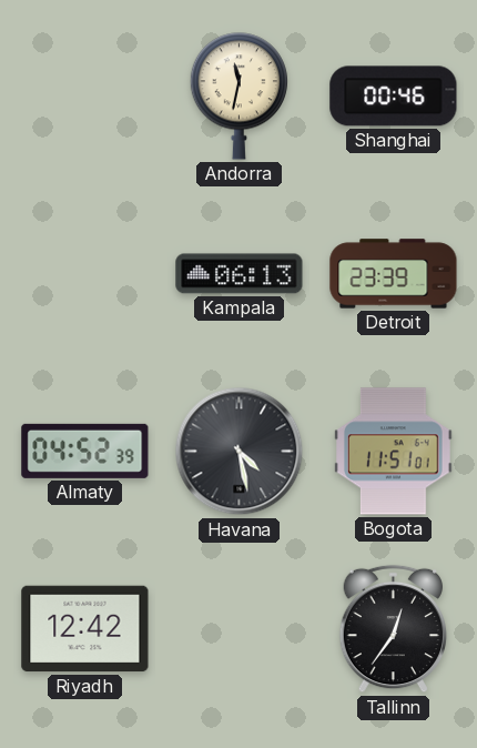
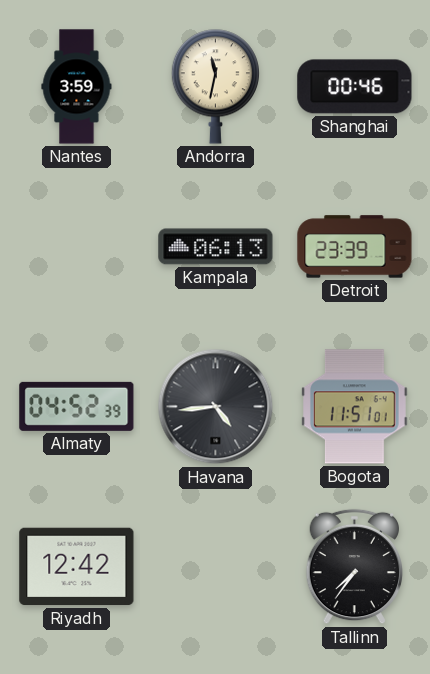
Nantes: none -> 3:59 (77, 87)
Havana: 4:28 -> 4:44 (216, 407)
Tallinn: 12:36 -> 7:36 (354, 567)
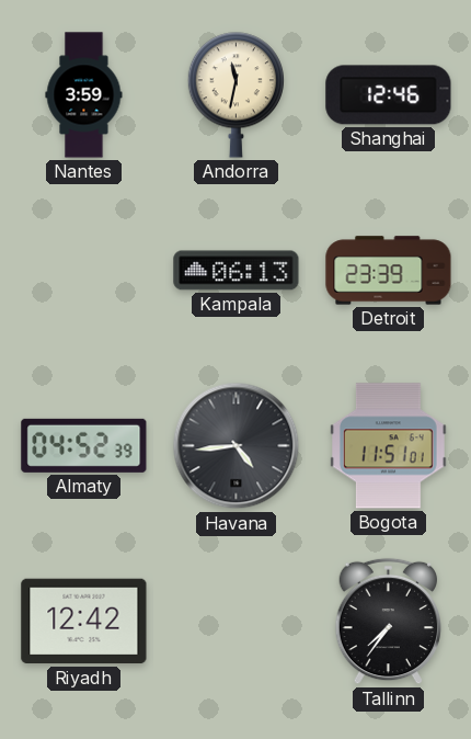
Shanghai: 00:46 -> 12:46 (389, 95)
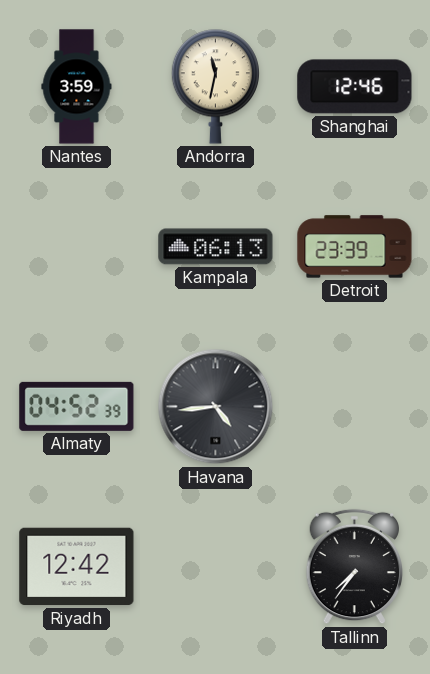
Bogota: 11:51 -> none (389, 446)
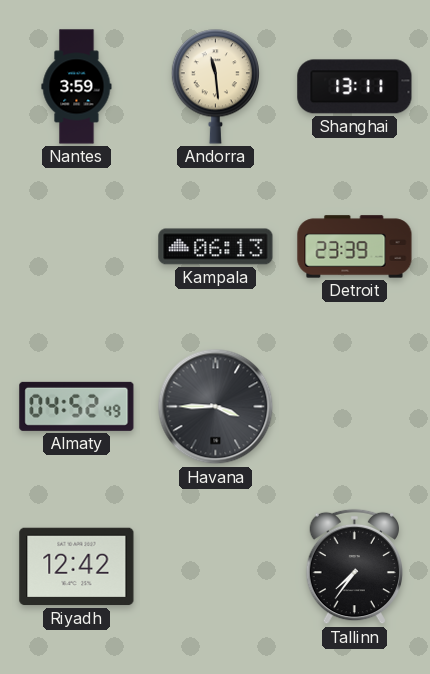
Andorra: 11:32 -> 11:29 (215, 87)
Shanghai: 12:46 -> 13:11 (355, 87)
Almaty: 04:52:39 -> 04:52:49 (77, 406)
Havana: 4:44 -> 3:45 (216, 407)
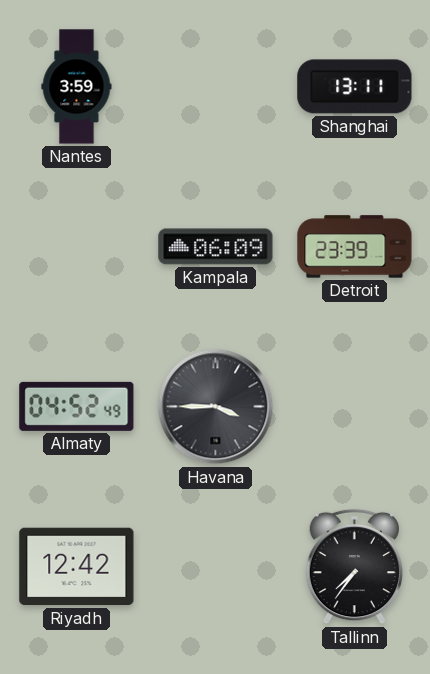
Andorra: 11:29 -> none (215, 87)
Kampala: 06:13 -> 06:09 (216, 247)
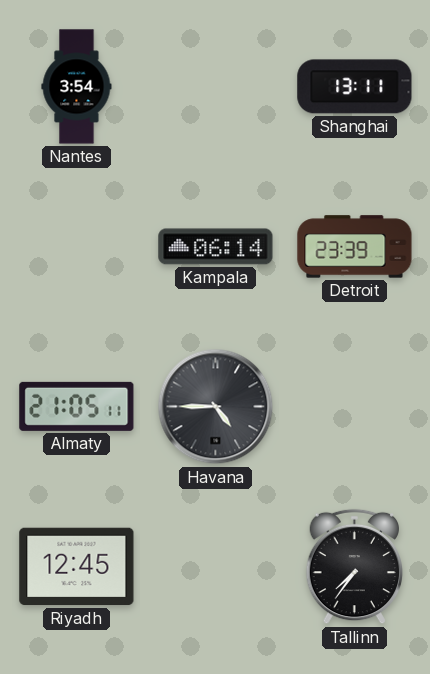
Nantes: 3:59 -> 3:54 (77, 87)
Kampala: 06:09 -> 06:14 (216, 247)
Almaty: 04:52 -> 21:05 (77, 406)
Havana: 3:45 -> 4:45 (216, 407)
Riyadh: 12:42 -> 12:45 (77, 567)
